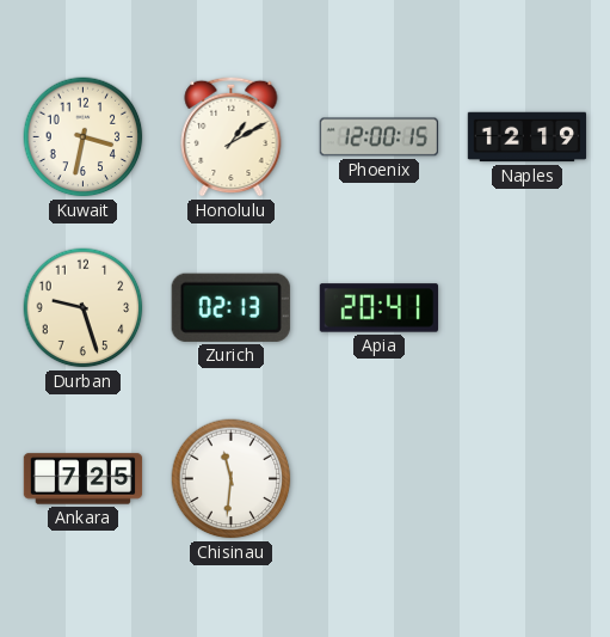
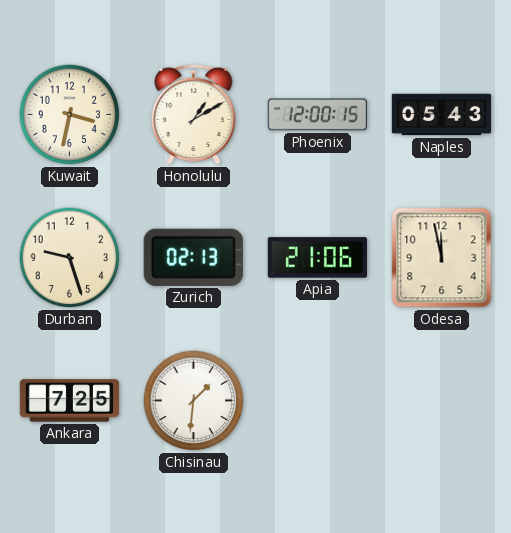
Naples: 12:19 -> 05:43 (442, 115)
Apia: 20:41 -> 21:06 (318, 258)
Odesa: none -> 11:58 (442, 258)
Chisinau: 11:31 -> 1:31 (194, 401)
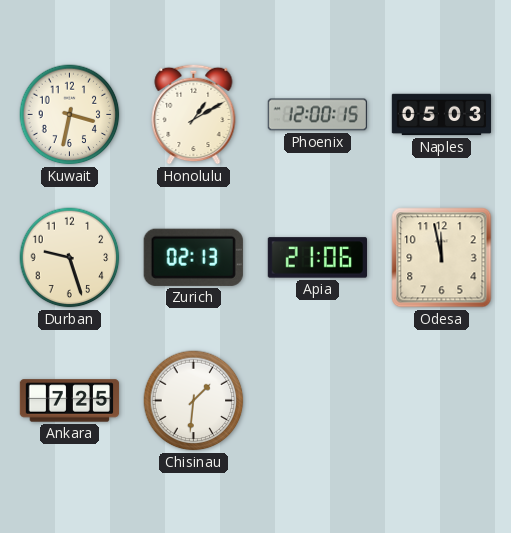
Naples: 05:43 -> 05:03 (442, 115)
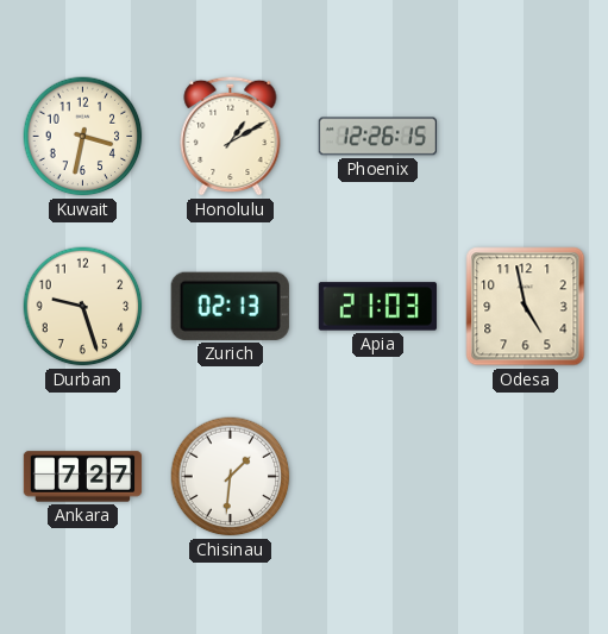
Phoenix: 12:00 -> 12:26 (377, 137)
Naples: 05:03 -> none (442, 115)
Apia: 21:06 -> 21:03 (378, 307)
Odesa: 11:58 -> 4:58 (526, 307)
Ankara: 7:25 -> 7:27 (83, 477)
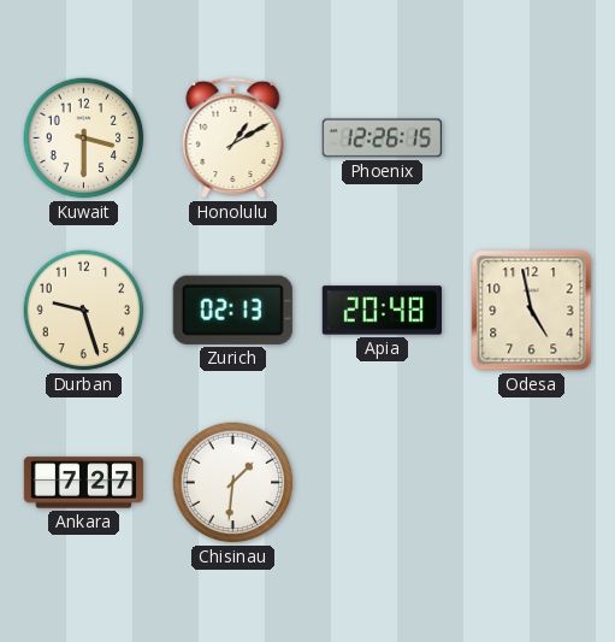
Kuwait: 3:32 -> 3:30 (84, 139)
Apia: 21:03 -> 20:48 (383, 311)
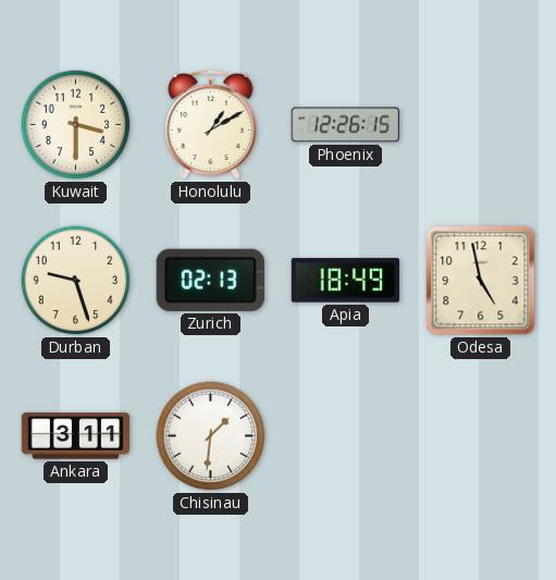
Apia: 20:48 -> 18:49 (346, 281)
Ankara: 7:27 -> 3:11 (76, 436)
